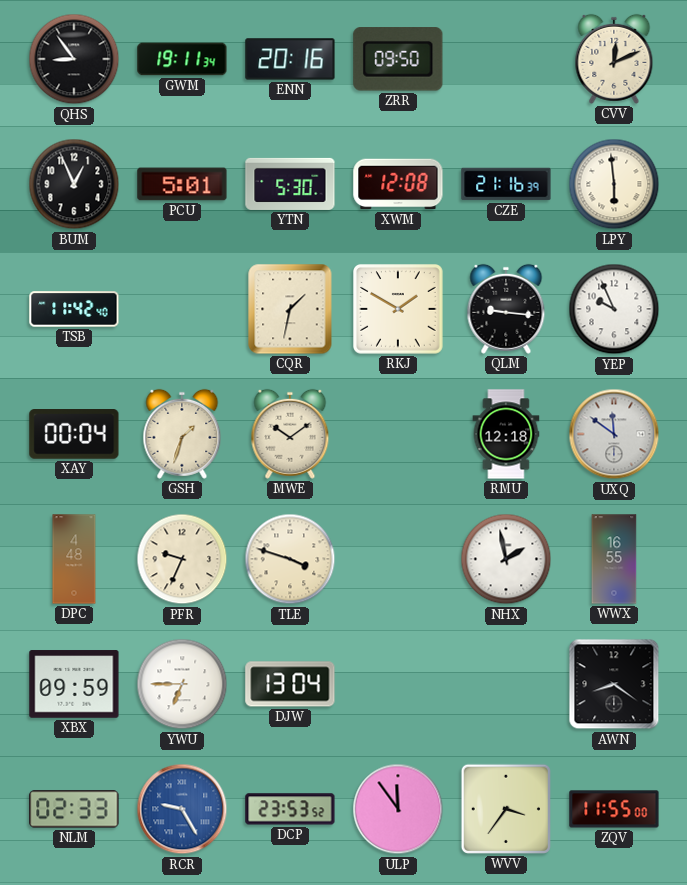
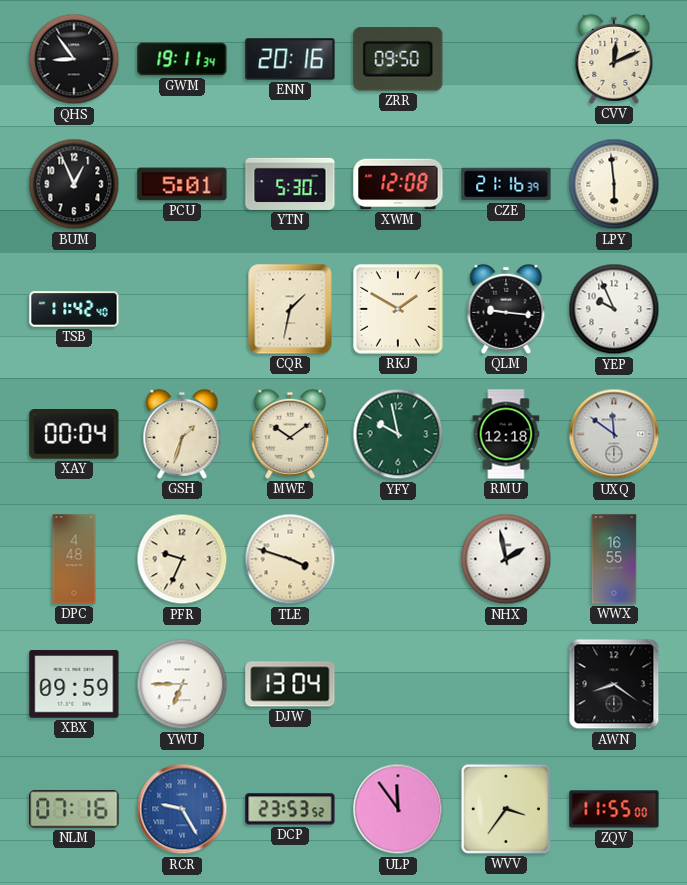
YFY: none -> 9:58 (398, 434)
NLM: 02:33 -> 07:16 (74, 809)
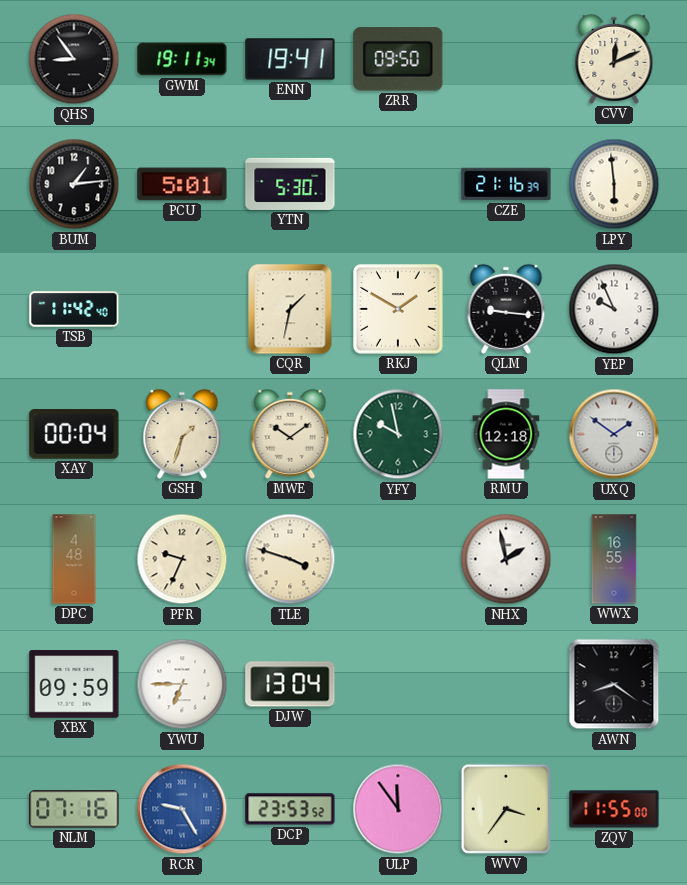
ENN: 20:16 -> 19:41 (290, 59)
BUM: 12:56 -> 1:14 (74, 184)
XWM: 12:08 -> none (398, 184)
UXQ: 11:51 -> 1:51 (614, 434)
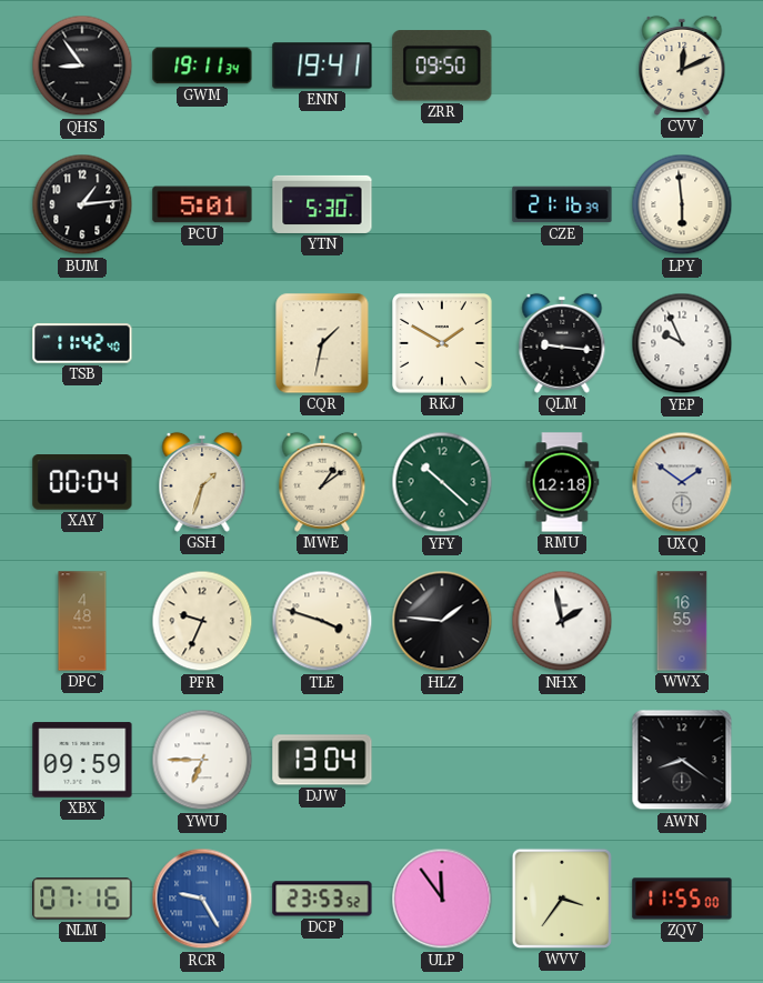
MWE: 10:09 -> 1:09 (322, 482)
YFY: 9:58 -> 10:22 (442, 482)
HLZ: none -> 1:46 (442, 621)
